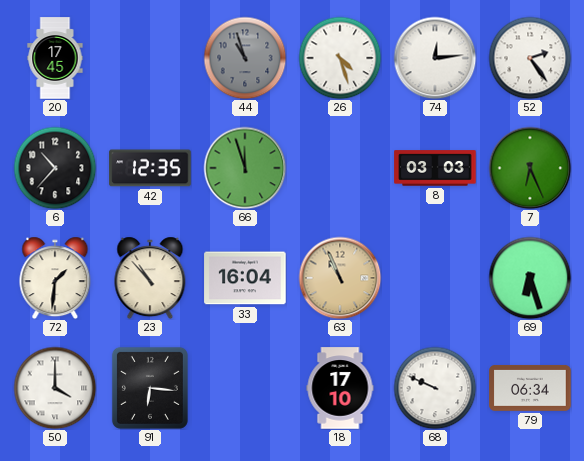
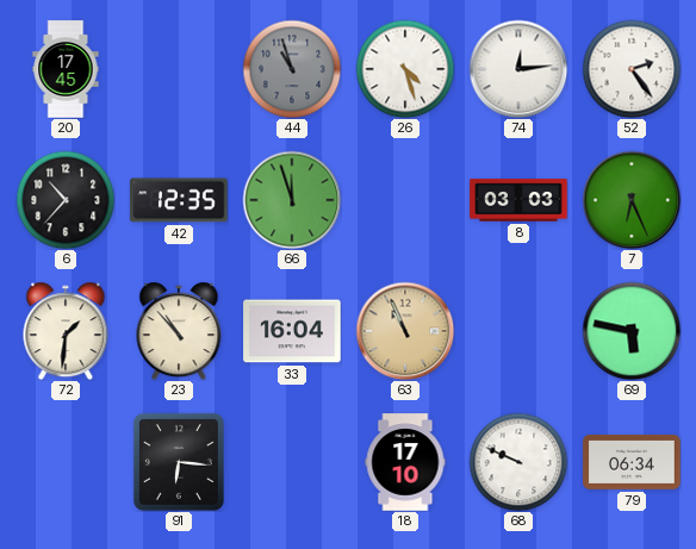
69: 6:27 -> 5:47 (632, 331)
50: 4:00 -> none (55, 388)
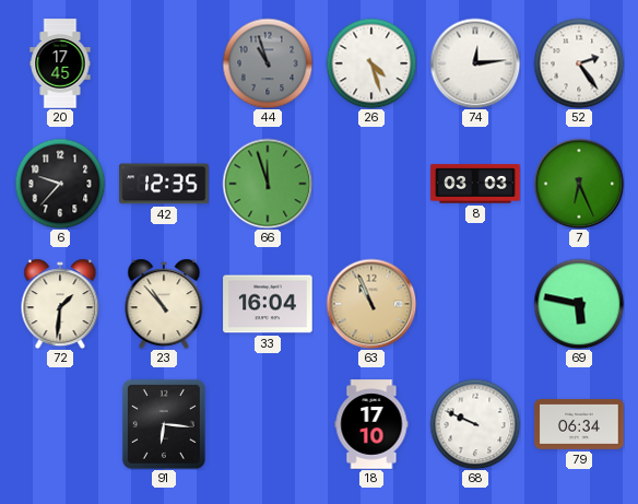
6: 10:37 -> 9:37 (60, 184)
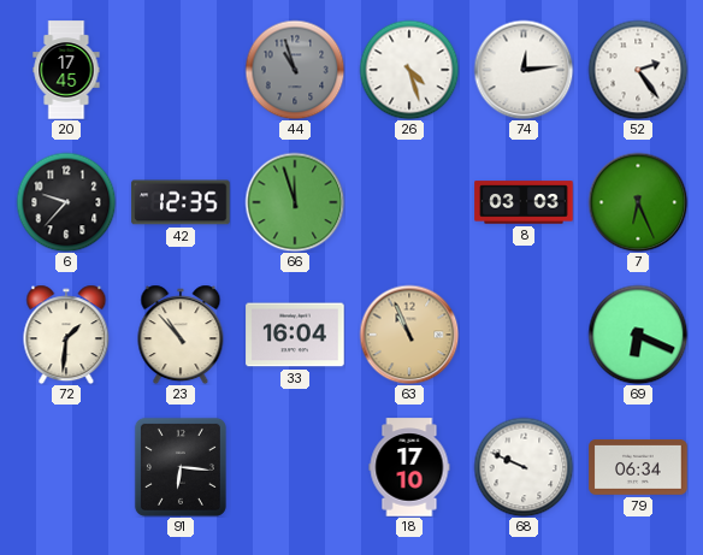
69: 5:47 -> 6:19 (638, 335)
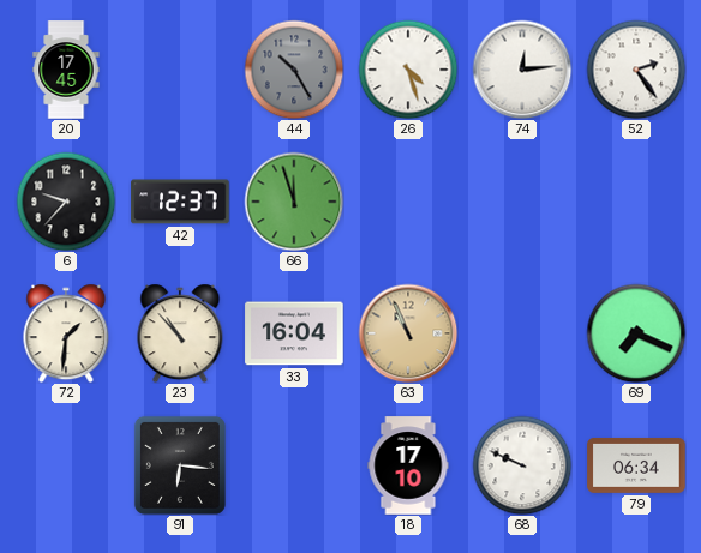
44: 10:57 -> 10:25 (294, 70)
42: 12:35 -> 12:37 (180, 202)
8: 03:03 -> none (524, 202)
7: 6:26 -> none (638, 202)
69: 6:19 -> 7:19 (636, 333)
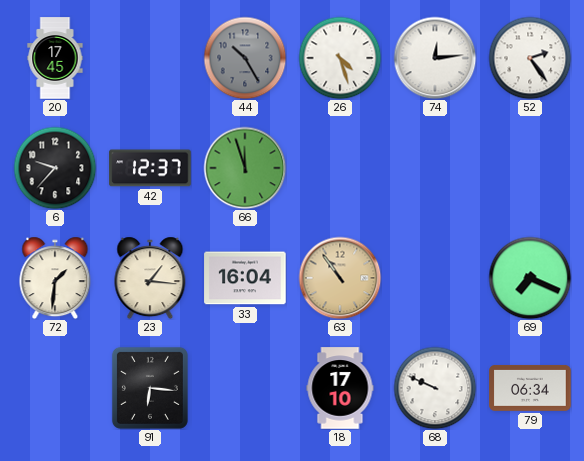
23: 10:53 -> 1:16 (150, 278)
63: 10:56 -> 10:54 (340, 278)
